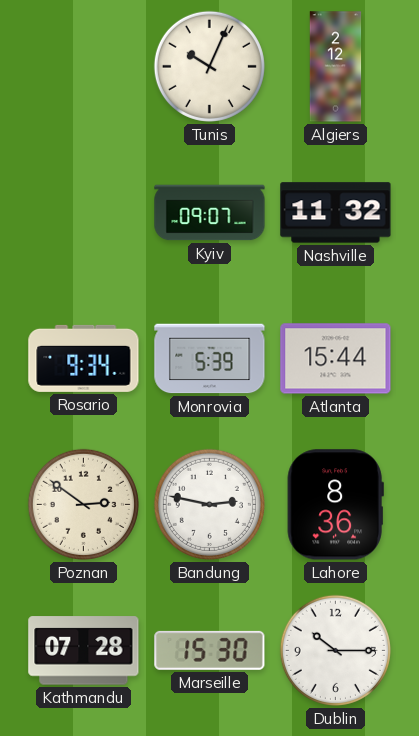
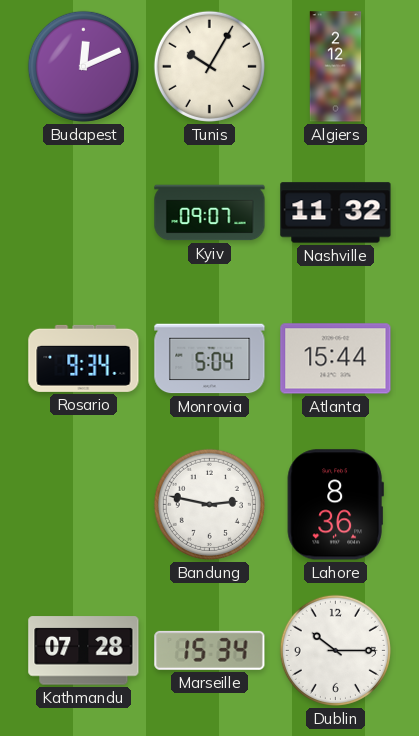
Budapest: none -> 12:11 (83, 66)
Tunis: 10:04 -> 10:05 (209, 66)
Monrovia: 5:39 -> 5:04 (210, 359)
Poznan: 2:51 -> none (83, 504)
Marseille: 15:30 -> 15:34 (210, 650)
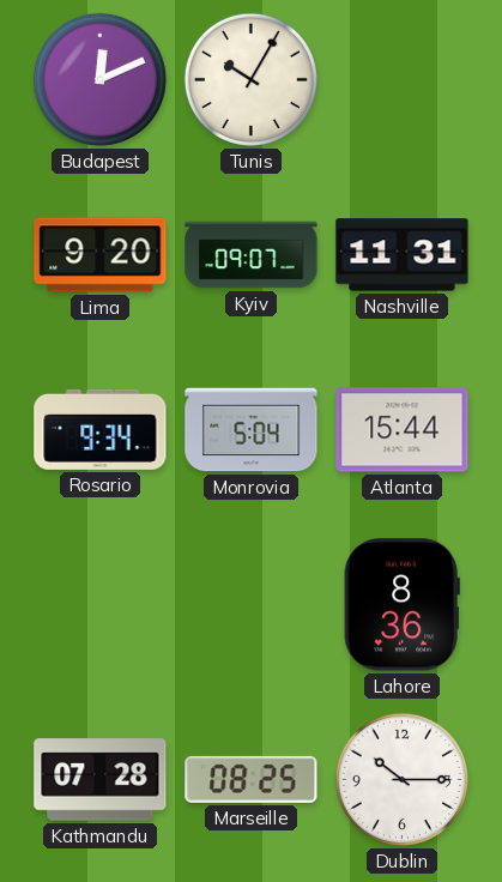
Algiers: 2:12 -> none (336, 67)
Lima: none -> 9:20 (101, 255)
Nashville: 11:32 -> 11:31 (403, 255)
Bandung: 2:47 -> none (209, 504)
Marseille: 15:34 -> 08:25 (252, 779)
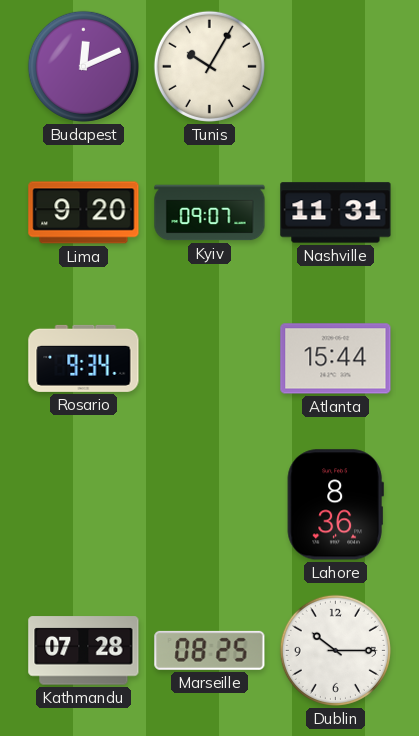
Monrovia: 5:04 -> none (252, 430)
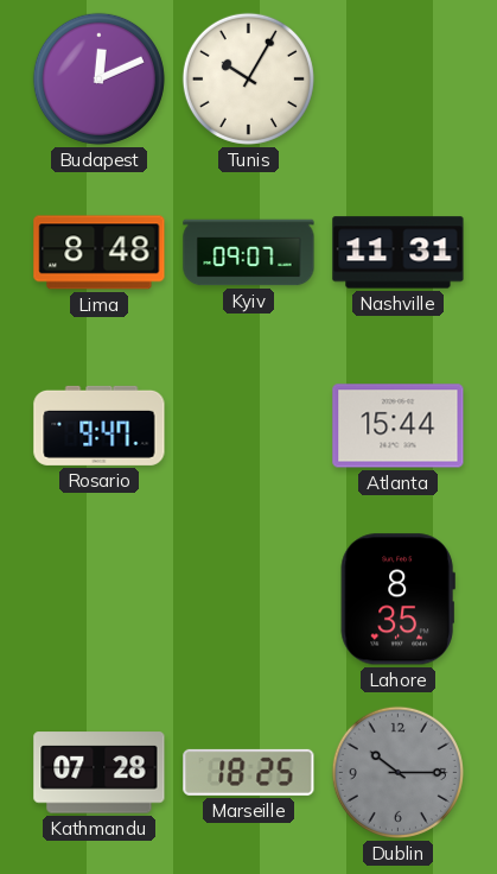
Lima: 9:20 -> 8:48 (100, 253)
Rosario: 9:34 -> 9:47 (100, 425)
Lahore: 8:36 -> 8:35 (397, 600)
Marseille: 08:25 -> 18:25 (249, 772)
Dublin dial: white -> grey (397, 772)
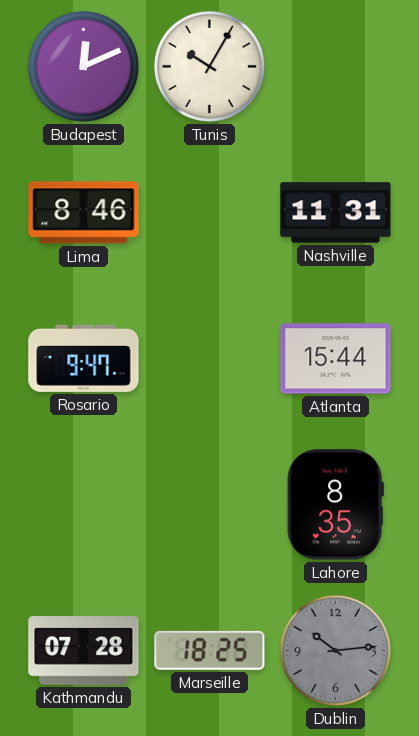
Lima: 8:48 -> 8:46 (84, 213)
Kyiv: 09:07 -> none (249, 253)
Dublin: 10:15 -> 10:14 (335, 650)
